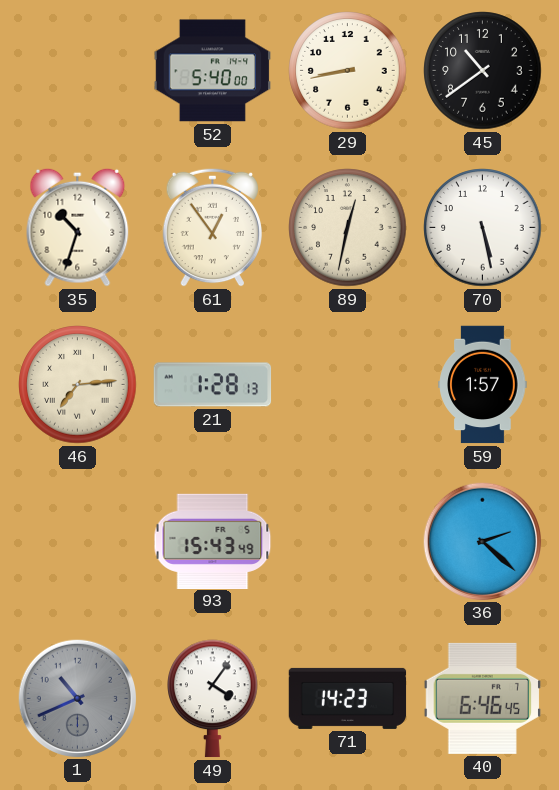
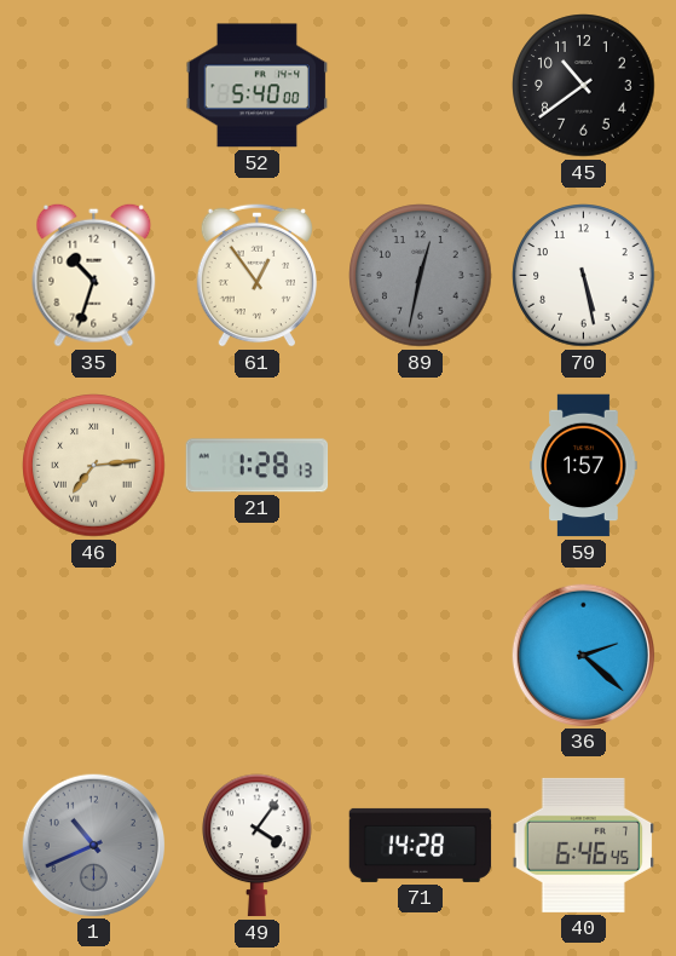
29: 8:43 -> none (348, 71)
89 dial: cream -> grey (421, 276)
93: 15:43 -> none (213, 541)
71: 14:23 -> 14:28 (421, 845)
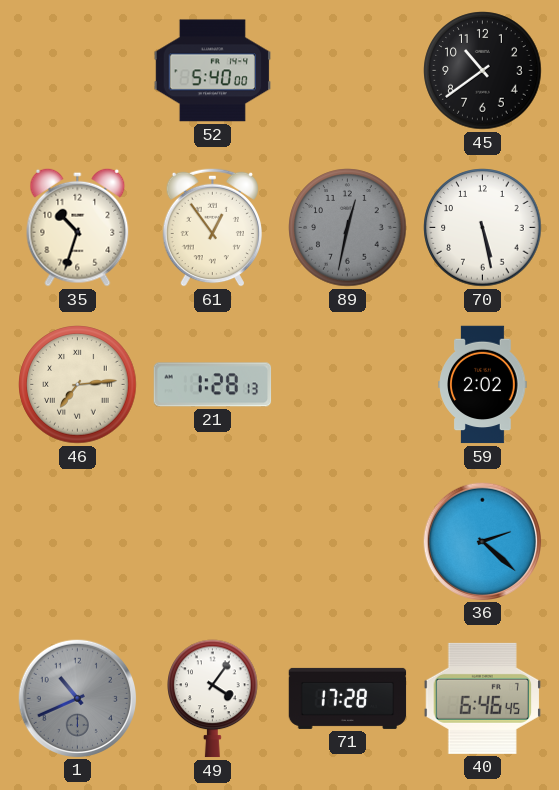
59: 1:57 -> 2:02 (483, 385)
71: 14:28 -> 17:28 (348, 698)
